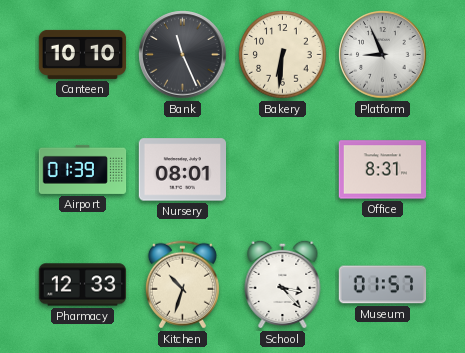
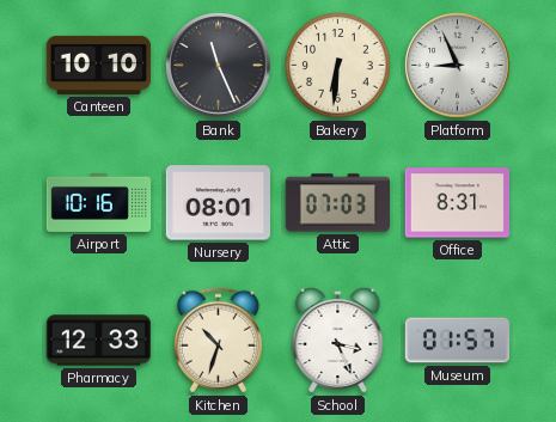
Airport: 01:39 -> 10:16 (99, 202)
Attic: none -> 07:03 (337, 203)
School: 3:23 -> 3:26 (338, 340)
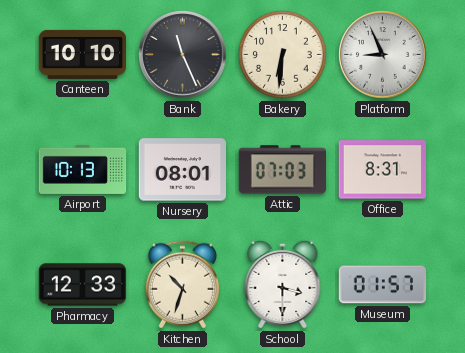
Airport: 10:16 -> 10:13 (83, 169)
School: 3:26 -> 3:30 (283, 284)
